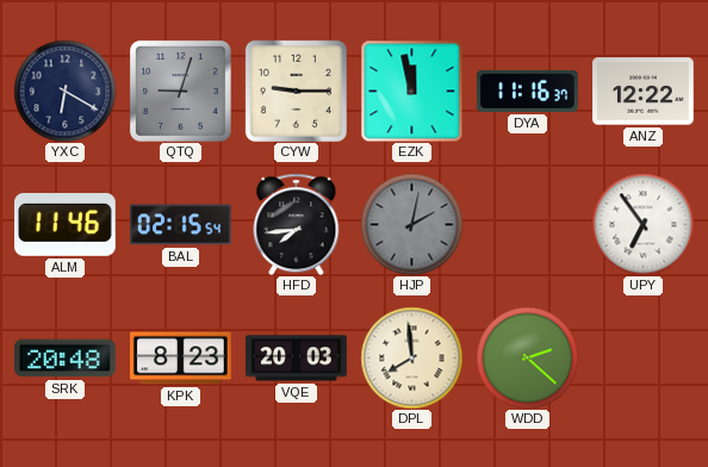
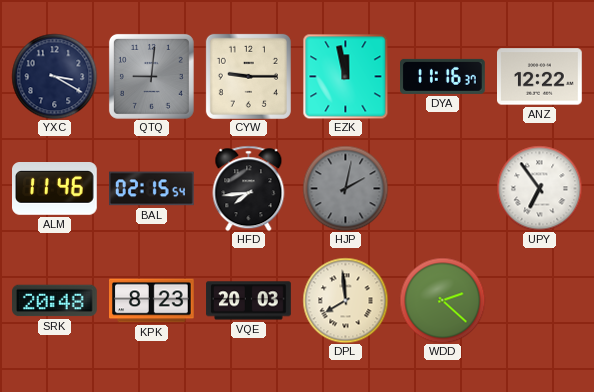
YXC: 6:20 -> 3:20 (54, 76)
QTQ: 9:03 -> 9:01 (151, 76)
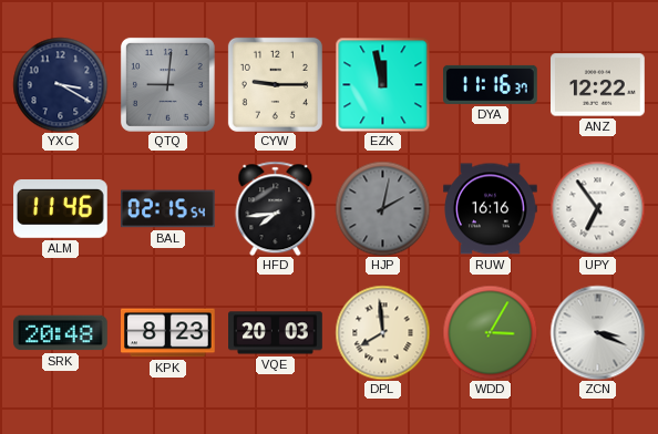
RUW: none -> 16:16 (491, 209)
WDD: 2:22 -> 3:05 (490, 332)
ZCN: none -> 3:19 (597, 332)
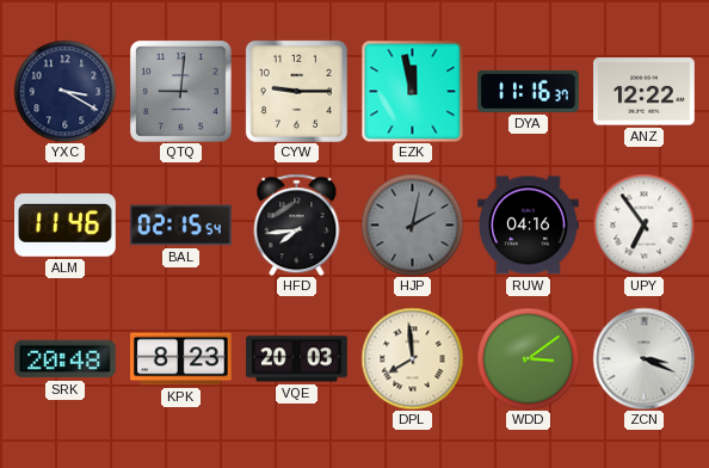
RUW: 16:16 -> 04:16 (529, 226)
WDD: 3:05 -> 3:09 (528, 358)
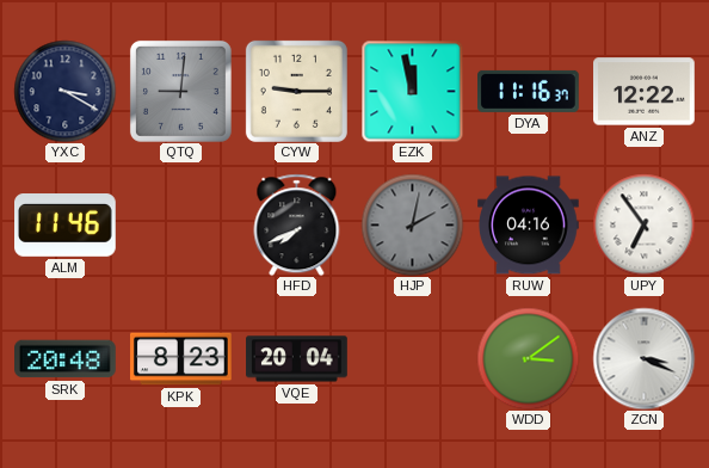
BAL: 02:15 -> none (181, 226)
HFD: 7:44 -> 7:41 (297, 224)
VQE: 20:03 -> 20:04 (297, 359)
DPL: 7:59 -> none (412, 358)
